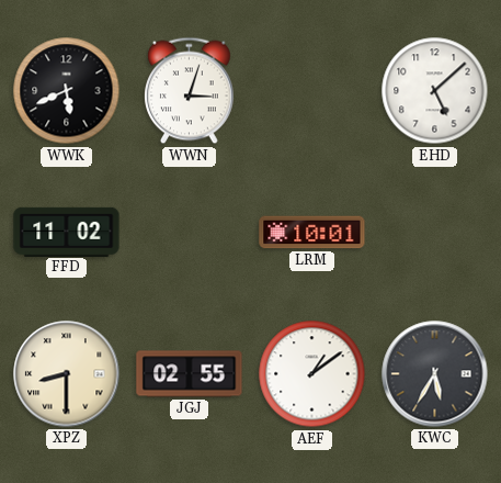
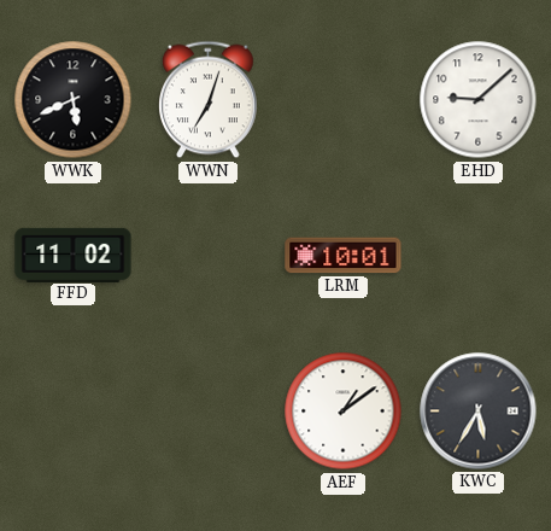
WWN: 3:03 -> 7:03 (209, 100)
EHD: 5:08 -> 9:08 (479, 100)
XPZ: 8:30 -> none (67, 374)
JGJ: 02:55 -> none (190, 374)
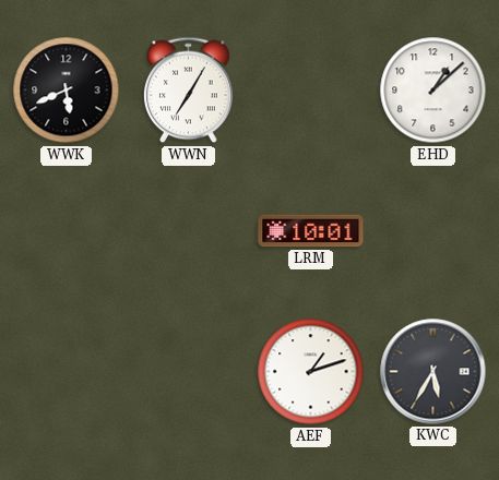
WWN: 7:03 -> 7:05 (189, 91)
EHD: 9:08 -> 1:08 (433, 91)
FFD: 11:02 -> none (74, 255)
AEF: 1:09 -> 1:12 (311, 372)
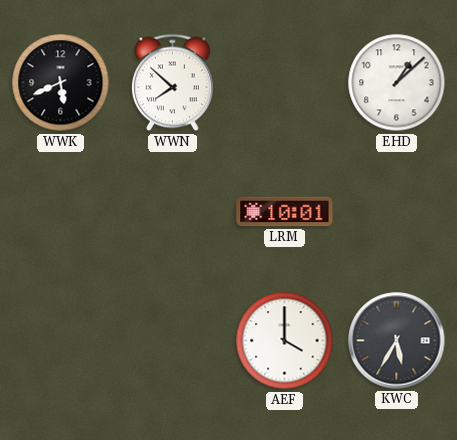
WWN: 7:05 -> 7:52 (173, 83)
AEF: 1:12 -> 4:00 (285, 341)
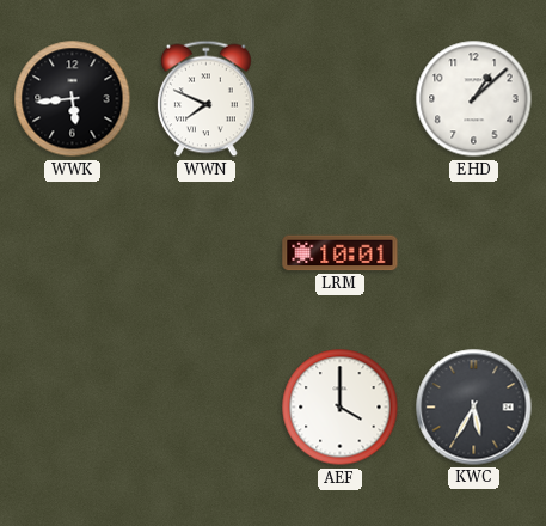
WWK: 5:41 -> 5:44 (73, 99)
WWN: 7:52 -> 7:49 (207, 99)
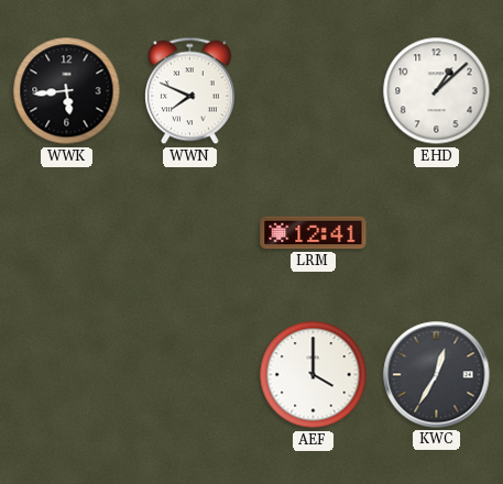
LRM: 10:01 -> 12:41 (314, 233)
KWC: 5:35 -> 12:35 (437, 375)
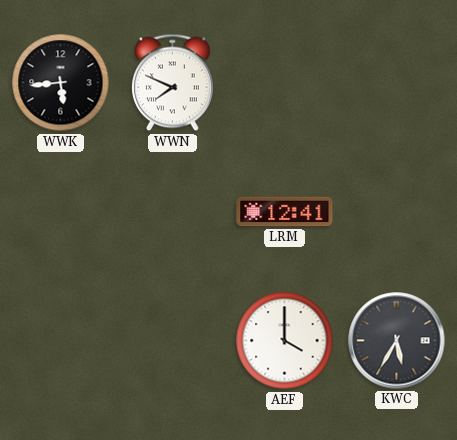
EHD: 1:08 -> none (437, 91)
KWC: 12:35 -> 5:35 (397, 341)
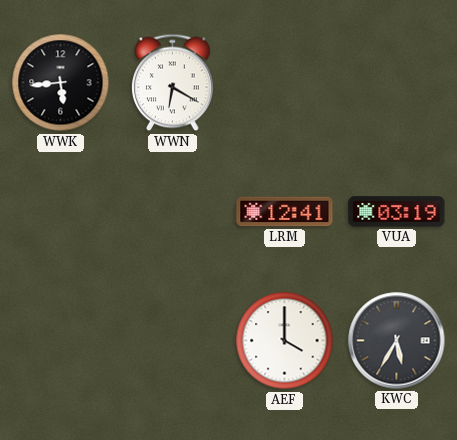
WWN: 7:49 -> 6:20 (173, 83)
VUA: none -> 03:19 (397, 212)
